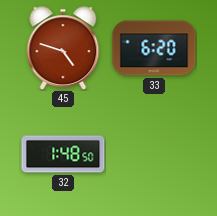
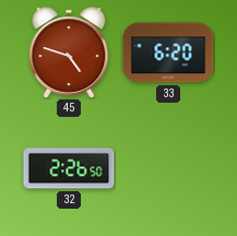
32: 1:48 -> 2:26 (69, 168)
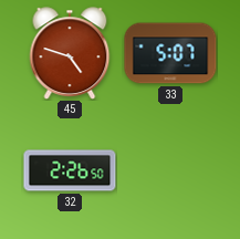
33: 6:20 -> 5:07 (170, 53)
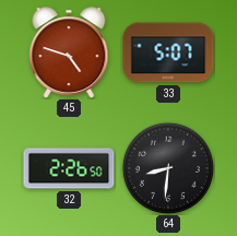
64: none -> 8:31 (168, 168)
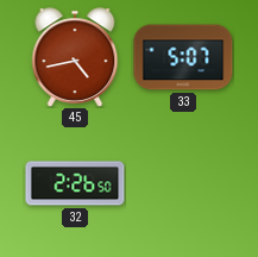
45: 4:48 -> 4:43 (75, 57)
64: 8:31 -> none (168, 168)
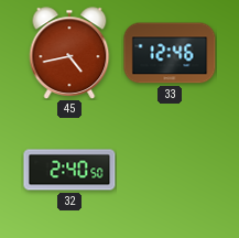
33: 5:07 -> 12:46 (170, 53)
32: 2:26 -> 2:40 (69, 170)
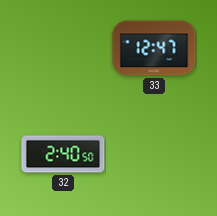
45: 4:43 -> none (69, 53)
33: 12:46 -> 12:47 (154, 48)
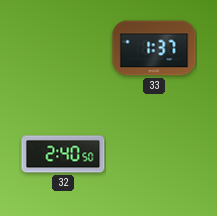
33: 12:47 -> 1:37 (154, 48)
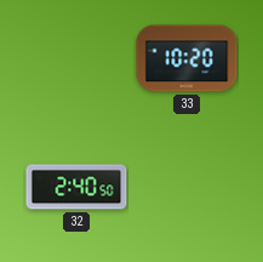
33: 1:37 -> 10:20 (187, 58)
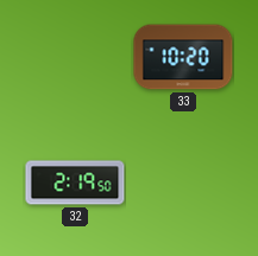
32: 2:40 -> 2:19 (75, 183)
